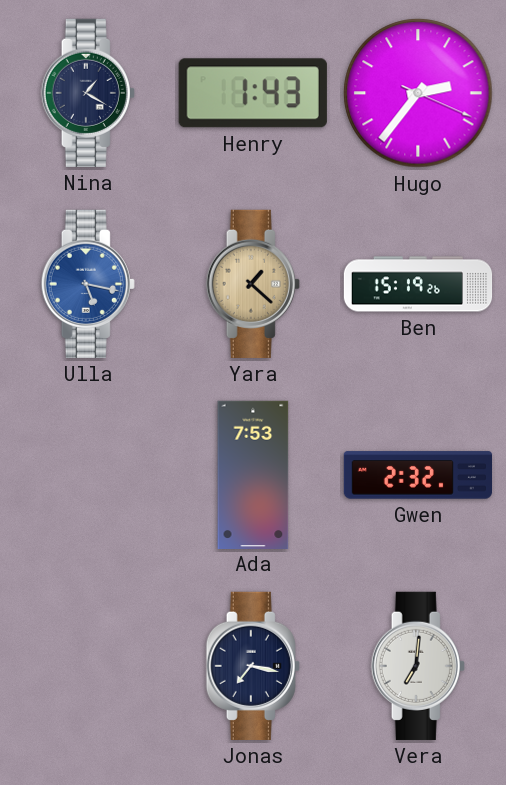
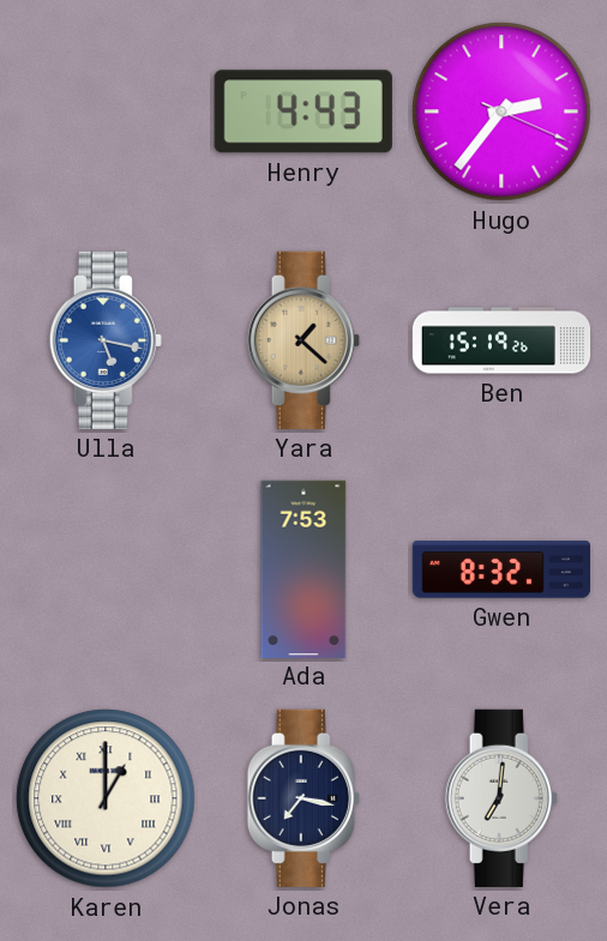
Nina: 1:20 -> none (88, 93)
Henry: 1:43 -> 4:43 (303, 111)
Gwen: 2:32 -> 8:32 (500, 569)
Karen: none -> 1:00 (106, 798)
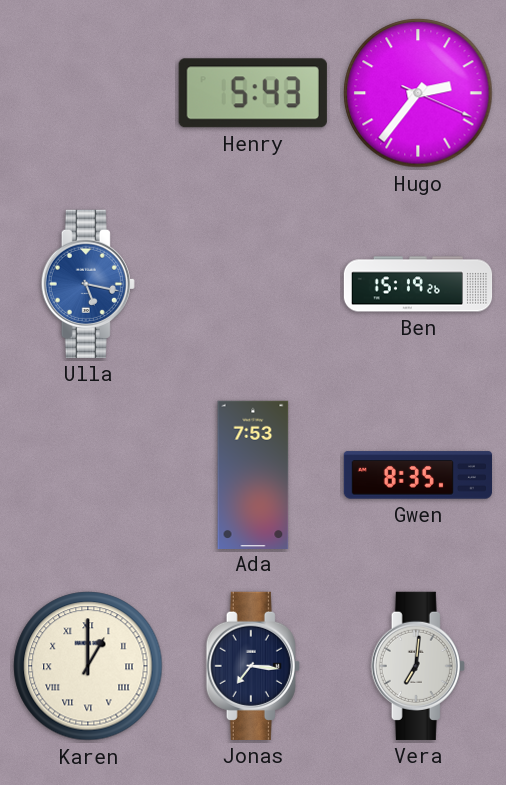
Henry: 4:43 -> 5:43 (253, 93)
Yara: 1:22 -> none (303, 340)
Gwen: 8:32 -> 8:35 (417, 475)
Jonas: 7:17 -> 7:16 (253, 666)
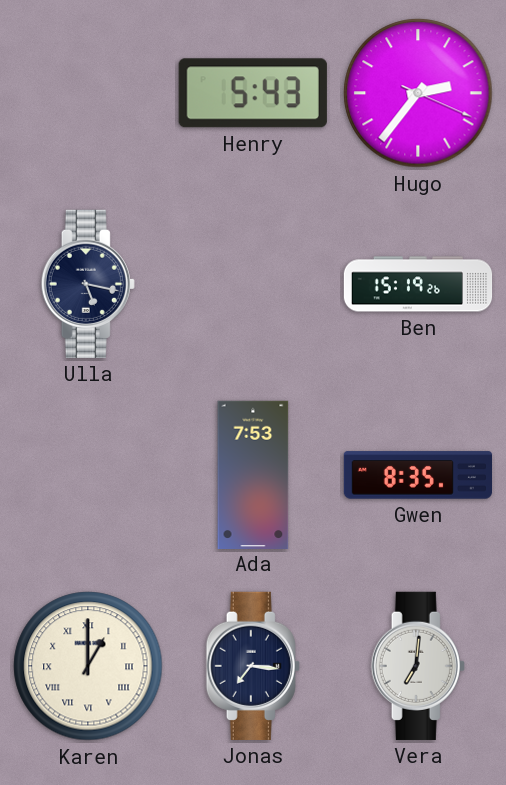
Ulla dial: blue -> navy (88, 284)
